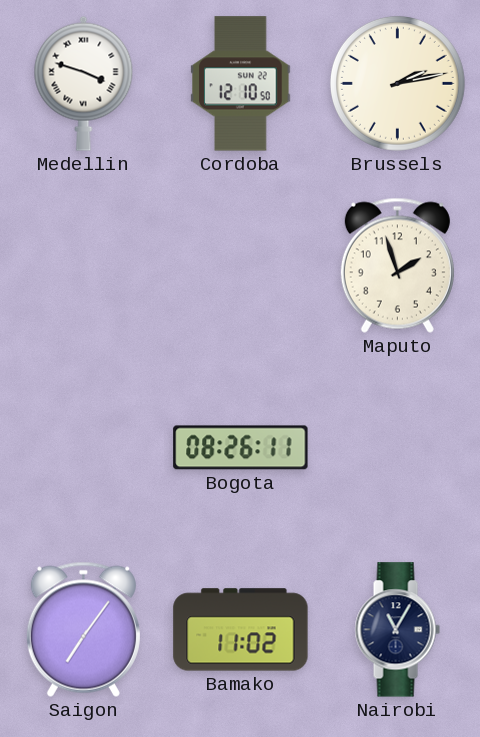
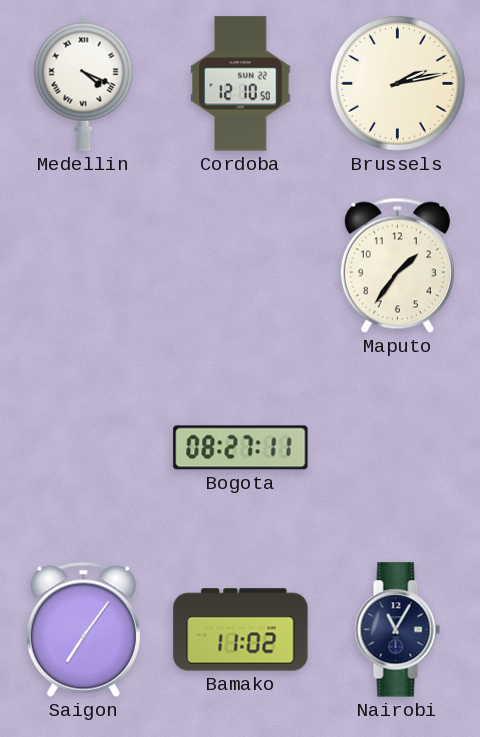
Medellin: 3:48 -> 4:19 (84, 83)
Maputo: 1:57 -> 1:36 (397, 265)
Bogota: 08:26 -> 08:27 (241, 448)
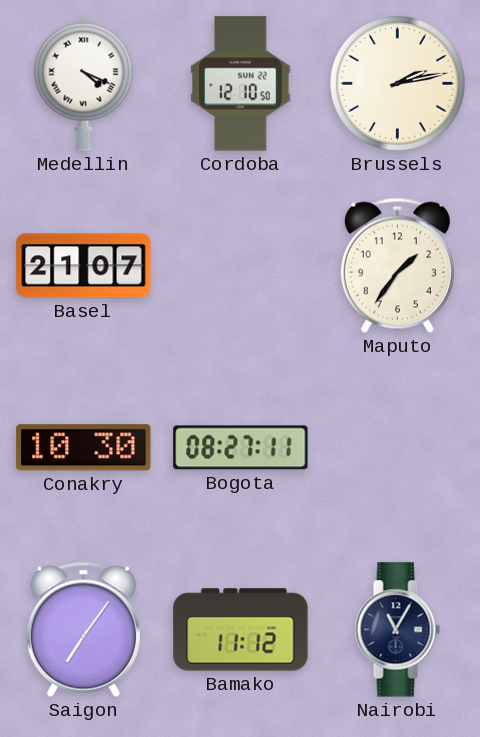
Basel: none -> 21:07 (84, 266)
Conakry: none -> 10:30 (84, 448)
Bamako: 11:02 -> 11:12 (241, 630)
